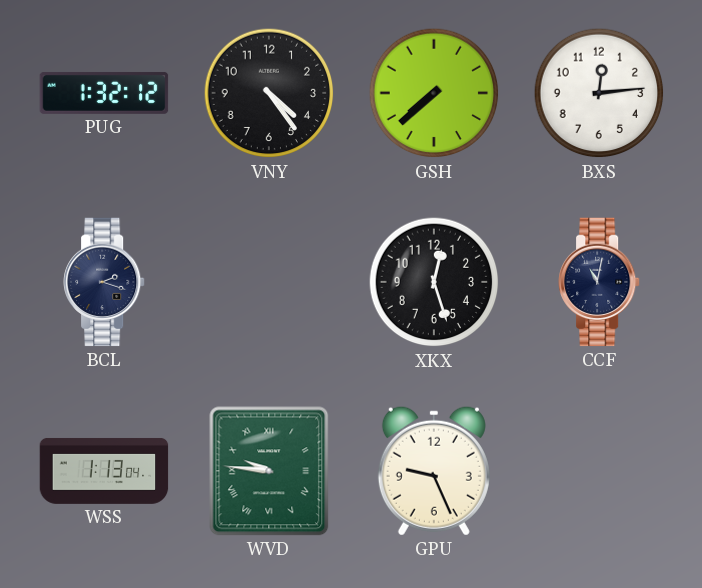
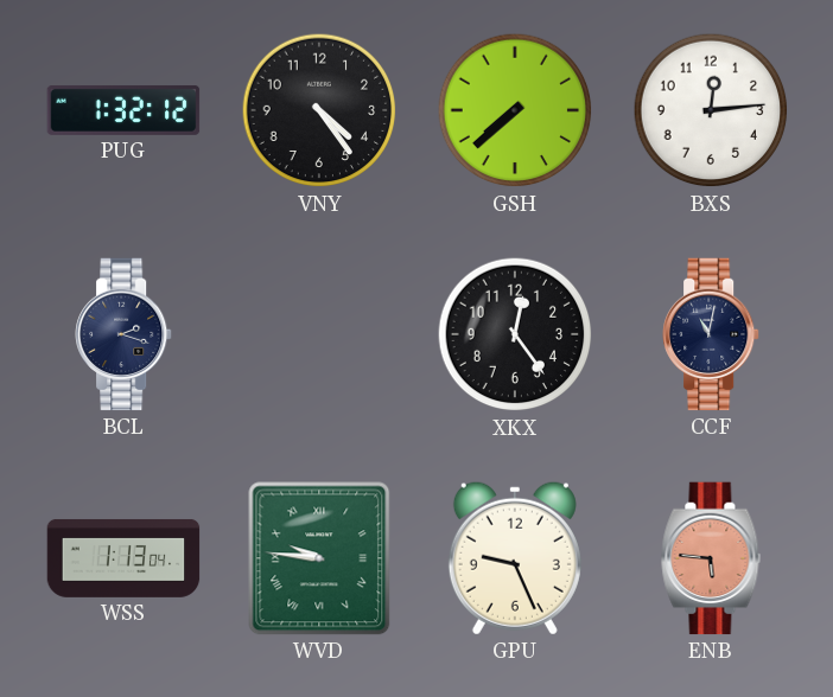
XKX: 12:27 -> 12:24 (515, 334)
ENB: none -> 5:46 (711, 558)
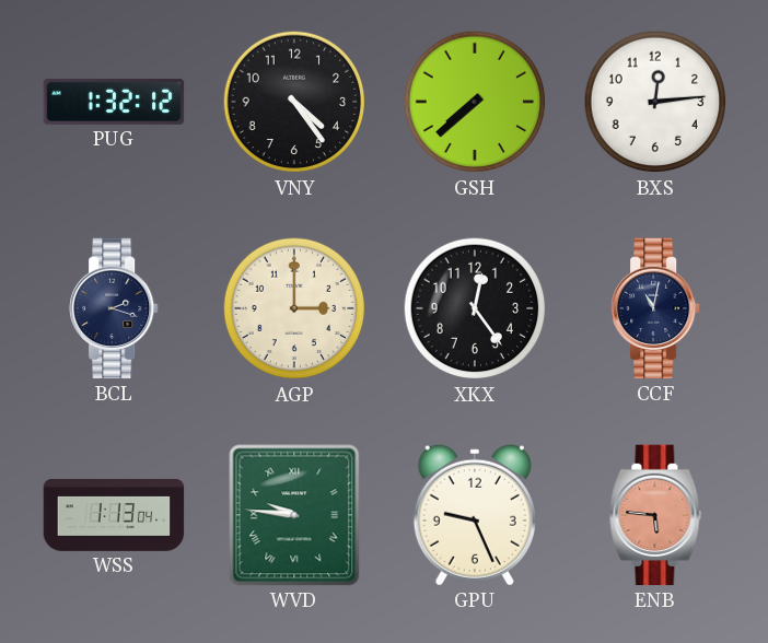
AGP: none -> 3:00 (294, 308)
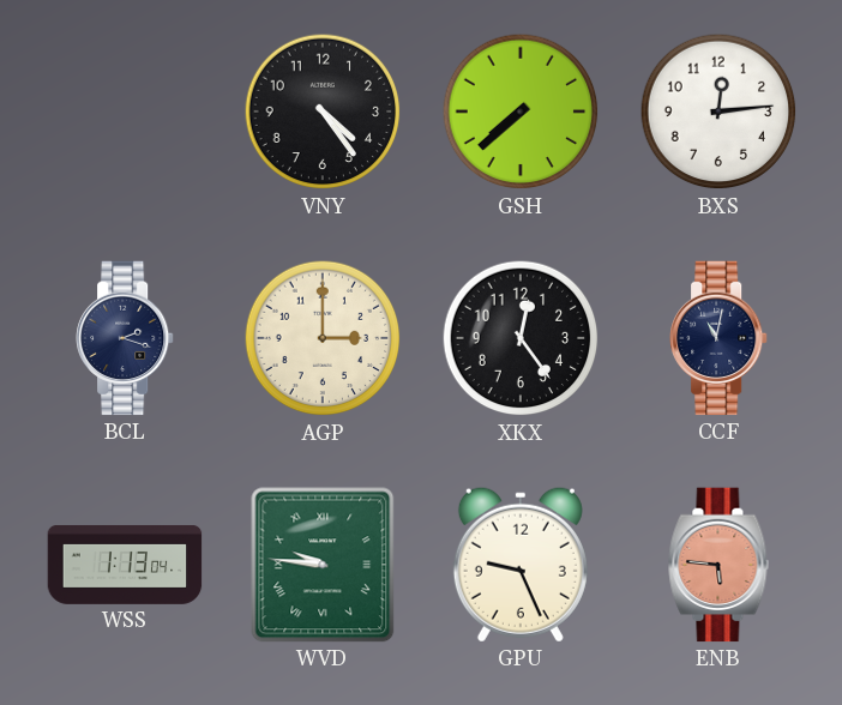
PUG: 1:32 -> none (114, 102)
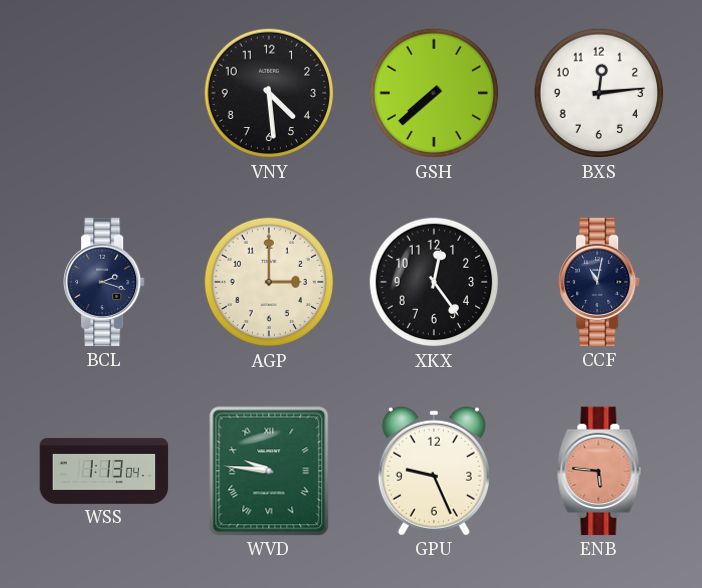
VNY: 4:24 -> 4:29 (269, 93)
